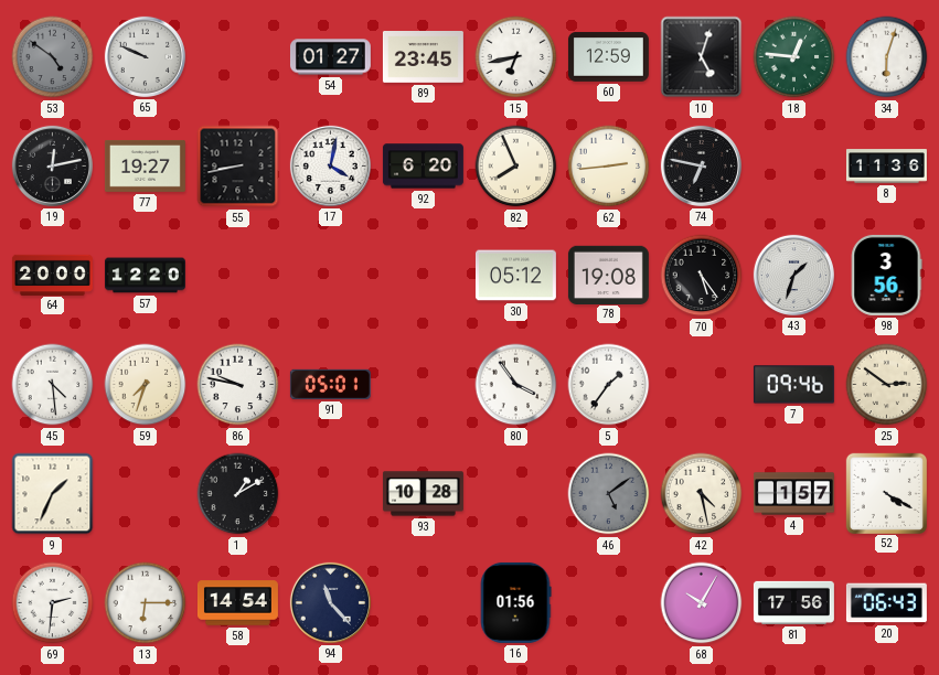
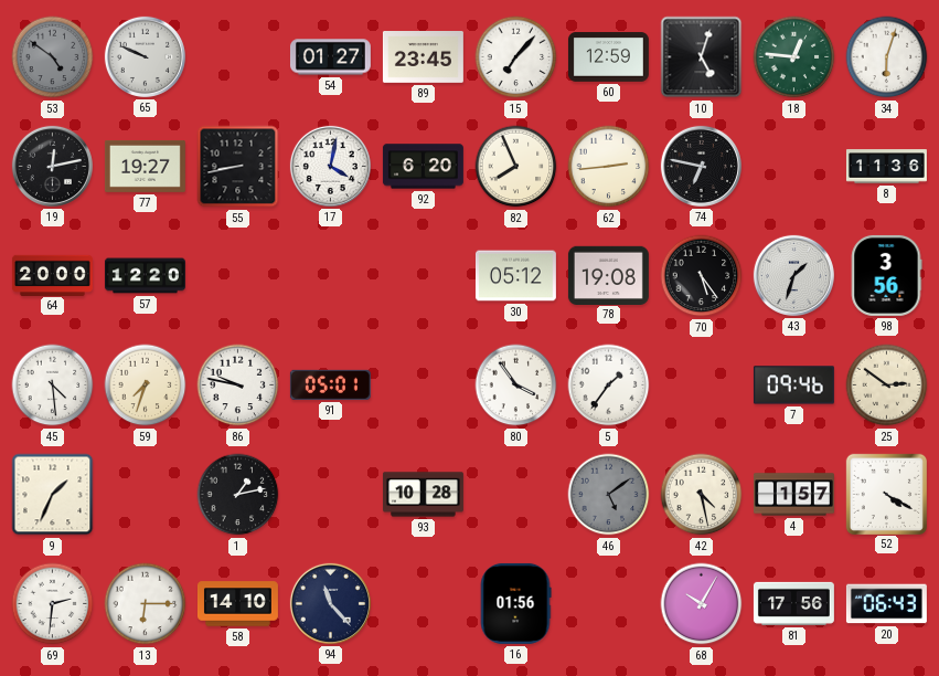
15: 6:43 -> 7:07 (516, 57)
1: 1:10 -> 1:13 (238, 495)
58: 14:54 -> 14:10 (237, 604)
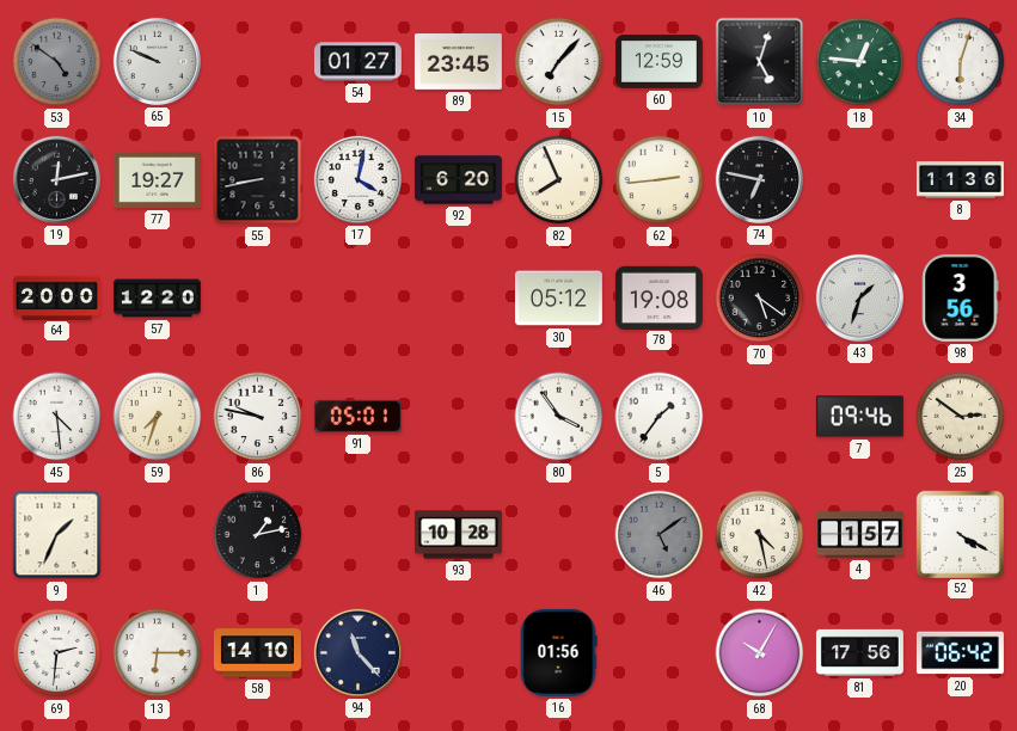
70: 5:24 -> 5:21 (760, 299)
20: 06:43 -> 06:42 (960, 653)
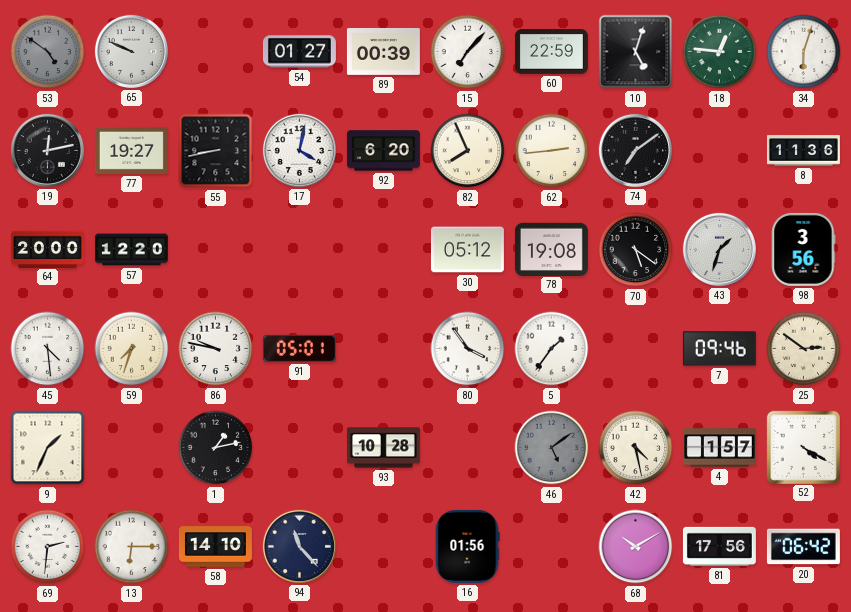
89: 23:45 -> 00:39 (383, 52)
60: 12:59 -> 22:59 (551, 52)
74: 6:47 -> 7:09 (635, 150)
68: 10:05 -> 10:10 (636, 547)
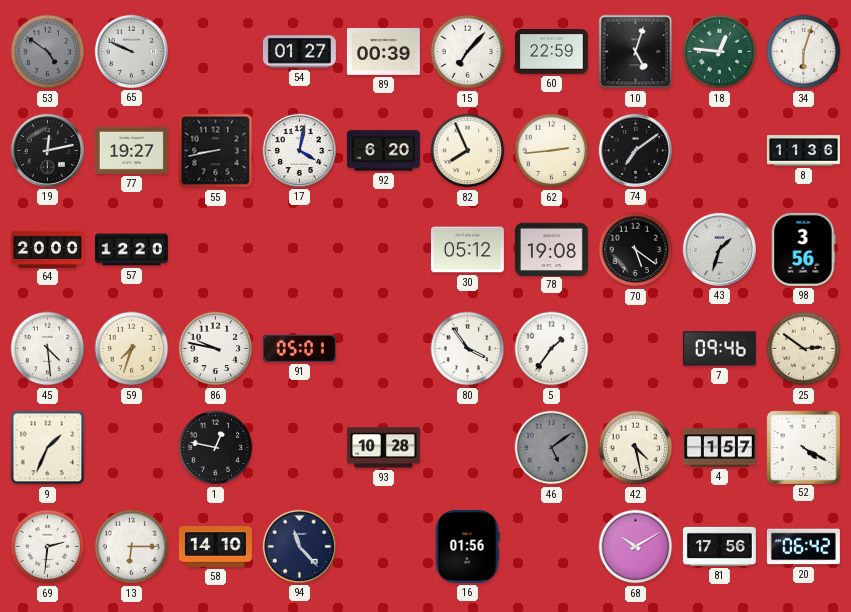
1: 1:13 -> 12:47 (216, 448)
